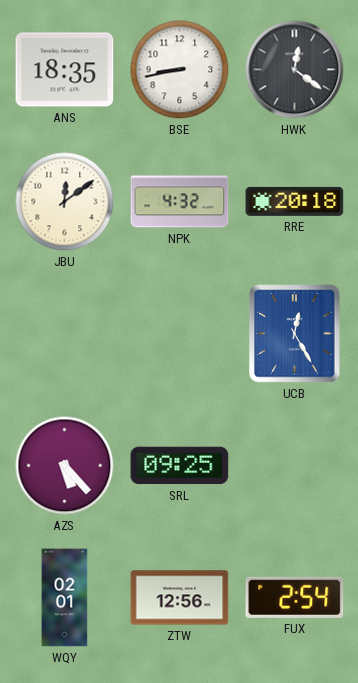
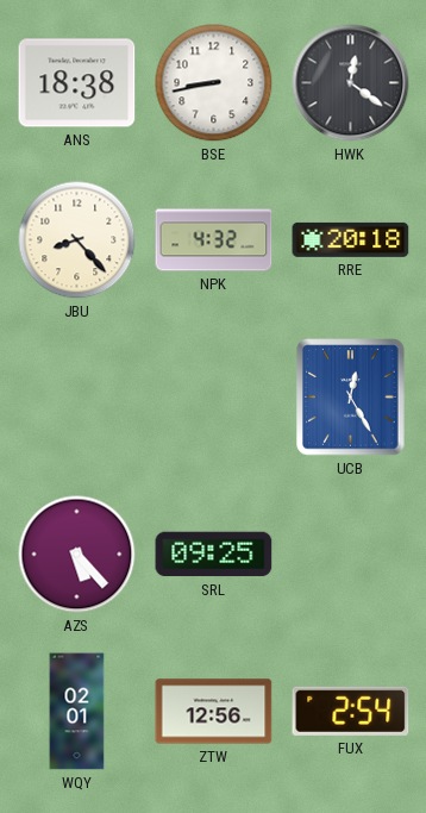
ANS: 18:35 -> 18:38 (77, 83)
JBU: 12:09 -> 8:23 (77, 240)
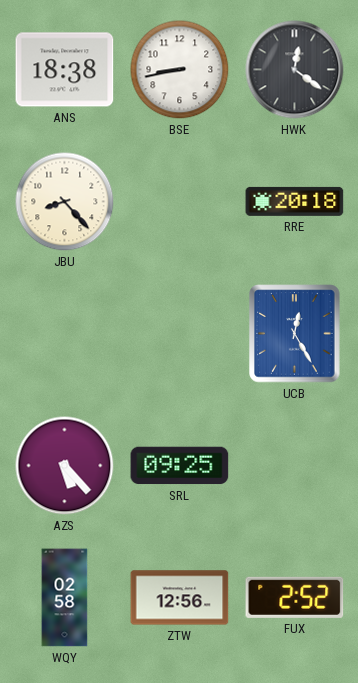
NPK: 4:32 -> none (214, 240)
WQY: 02:01 -> 02:58 (65, 598)
FUX: 2:54 -> 2:52 (295, 597)
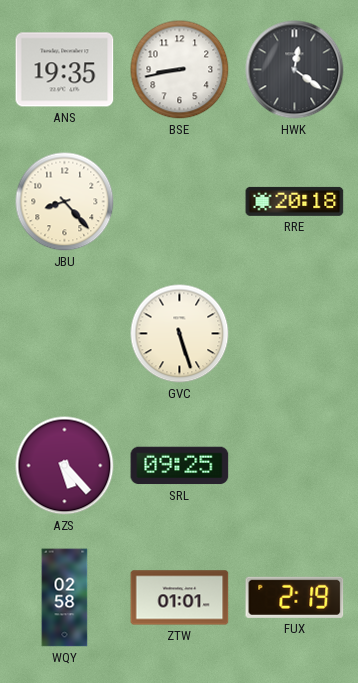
ANS: 18:38 -> 19:35 (65, 70)
GVC: none -> 5:27 (180, 334)
UCB: 12:25 -> none (295, 334)
ZTW: 12:56 -> 01:01 (180, 598)
FUX: 2:52 -> 2:19 (295, 597)
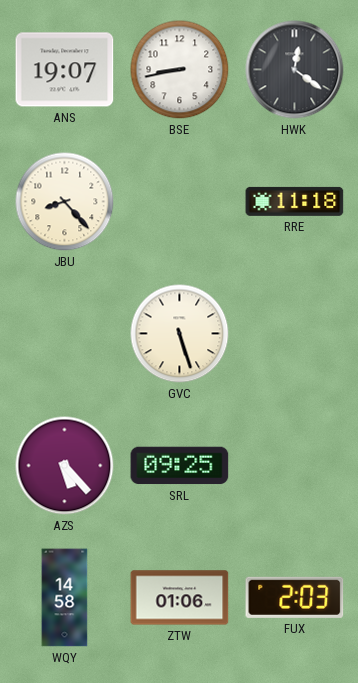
ANS: 19:35 -> 19:07 (65, 70)
RRE: 20:18 -> 11:18 (295, 201)
WQY: 02:58 -> 14:58 (65, 598)
ZTW: 01:01 -> 01:06 (180, 598)
FUX: 2:19 -> 2:03 (295, 597)
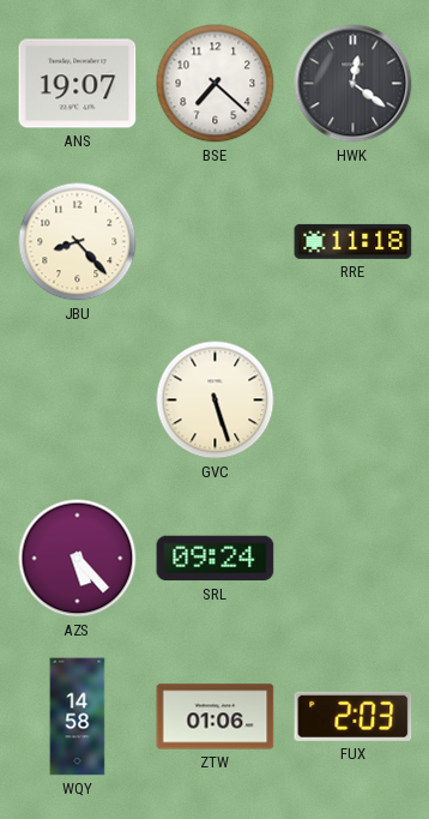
BSE: 8:43 -> 7:22 (216, 84)
SRL: 09:25 -> 09:24 (216, 559)
